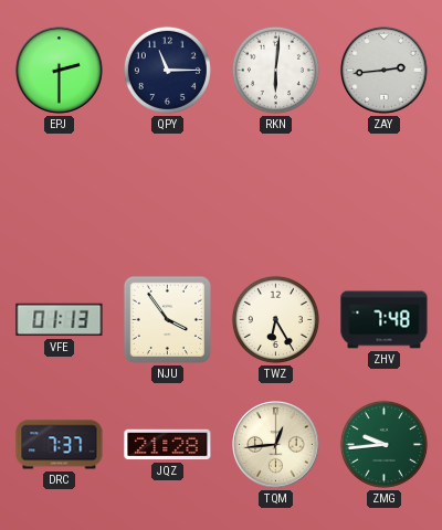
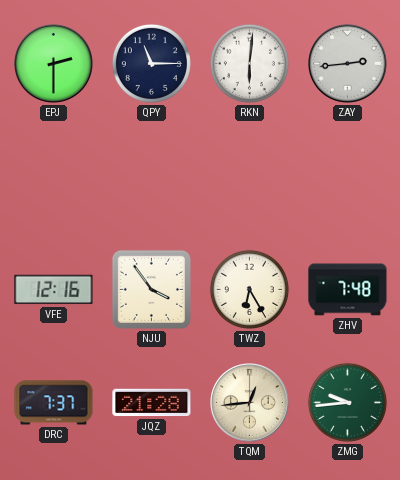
VFE: 01:13 -> 12:16 (54, 290)
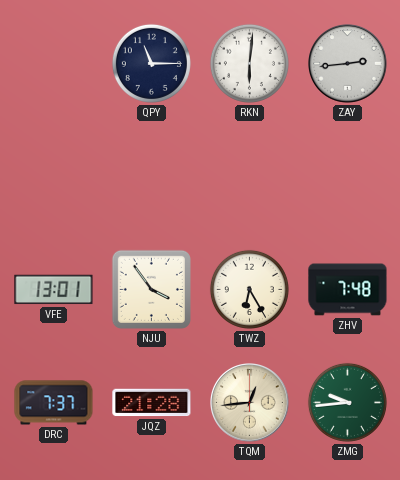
EPJ: 2:30 -> none (54, 64)
VFE: 12:16 -> 13:01 (54, 290)
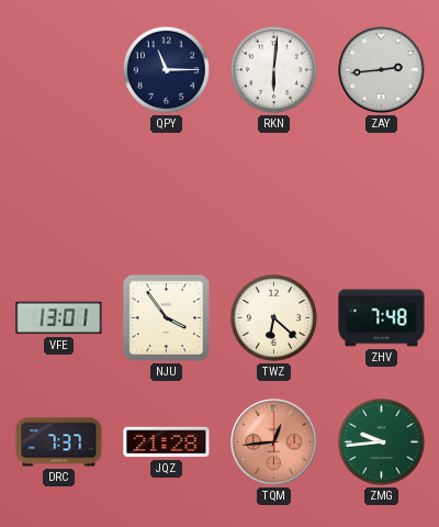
TWZ: 6:25 -> 6:22 (273, 317)
TQM dial: cream -> salmon (274, 442)
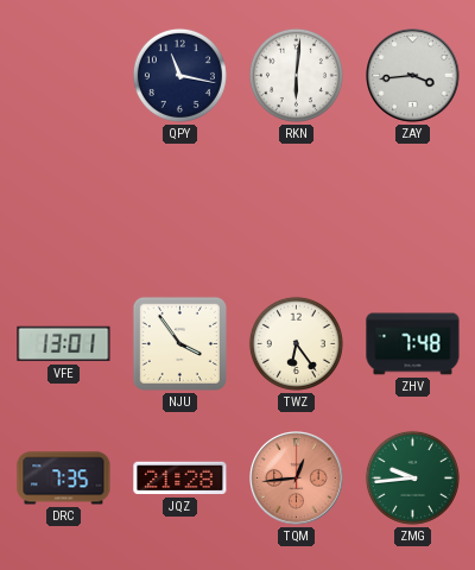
QPY: 11:15 -> 11:17 (179, 75)
ZAY: 2:44 -> 3:44 (413, 76)
TWZ: 6:22 -> 6:24 (296, 343)
DRC: 7:37 -> 7:35 (64, 479)
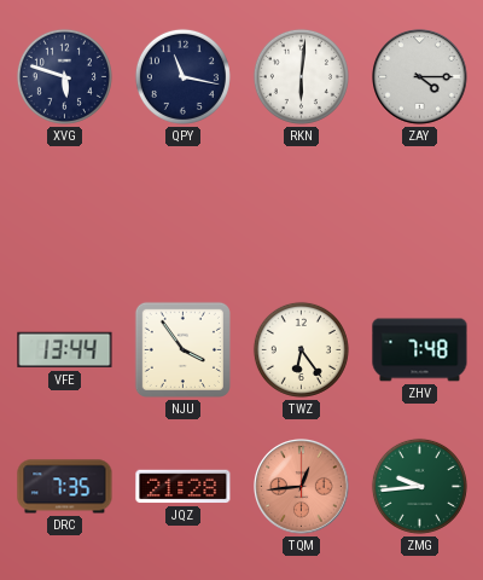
XVG: none -> 5:48 (64, 76)
ZAY: 3:44 -> 4:15 (420, 77)
VFE: 13:01 -> 13:44 (65, 350)
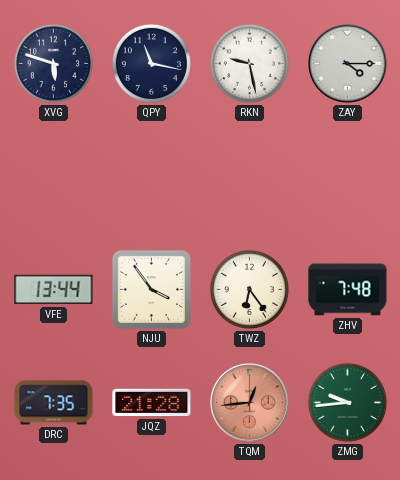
RKN: 6:01 -> 9:28 (249, 63)
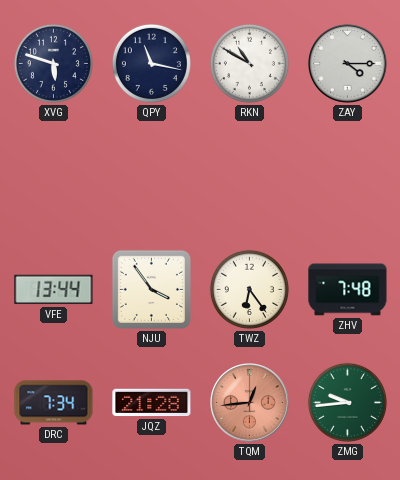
RKN: 9:28 -> 10:50 (249, 63)
DRC: 7:35 -> 7:34 (54, 403)
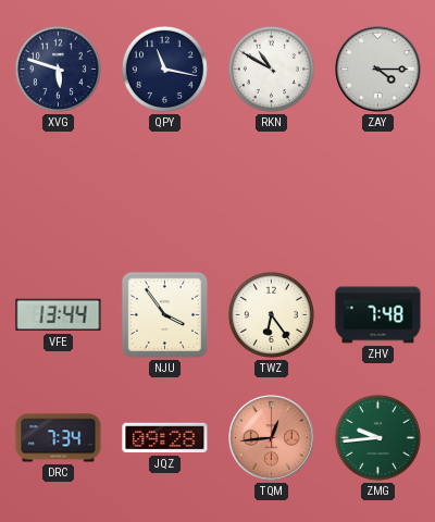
JQZ: 21:28 -> 09:28 (165, 438)
